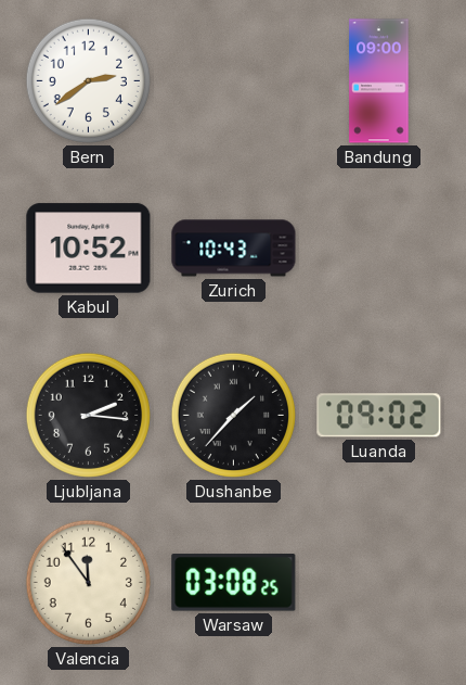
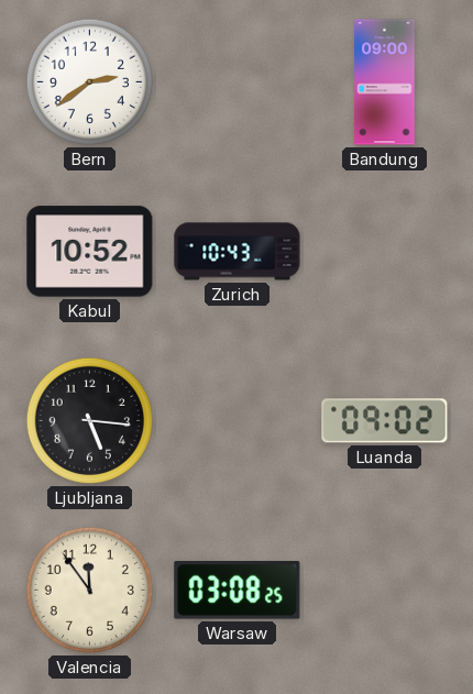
Ljubljana: 2:16 -> 5:16 (89, 420)
Dushanbe: 1:37 -> none (233, 415)
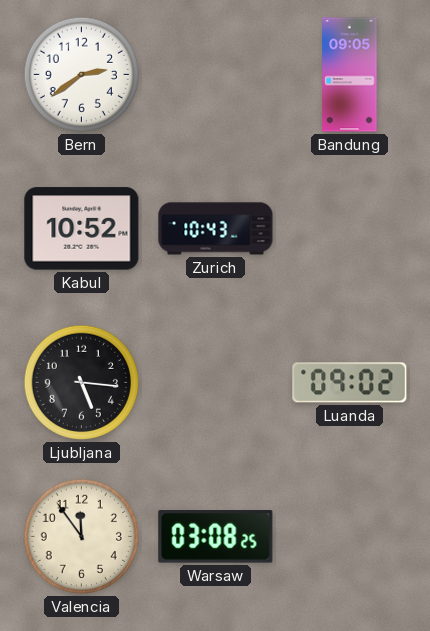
Bandung: 09:00 -> 09:05 (350, 75)
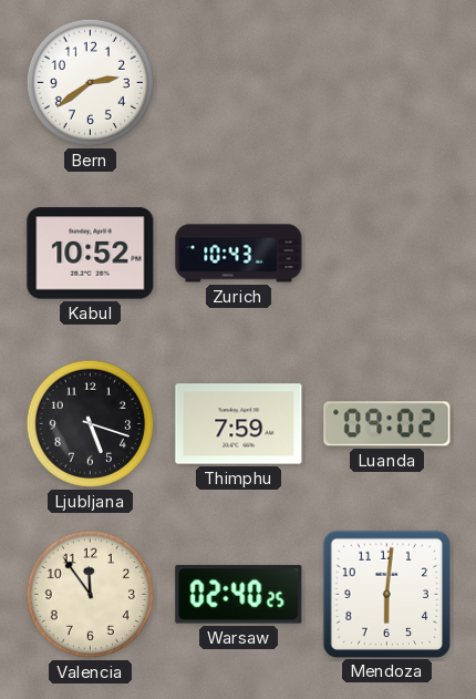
Bandung: 09:05 -> none (350, 75)
Ljubljana: 5:16 -> 5:18 (90, 423)
Thimphu: none -> 7:59 (239, 424)
Warsaw: 03:08 -> 02:40 (239, 595)
Mendoza: none -> 6:01 (386, 594)
